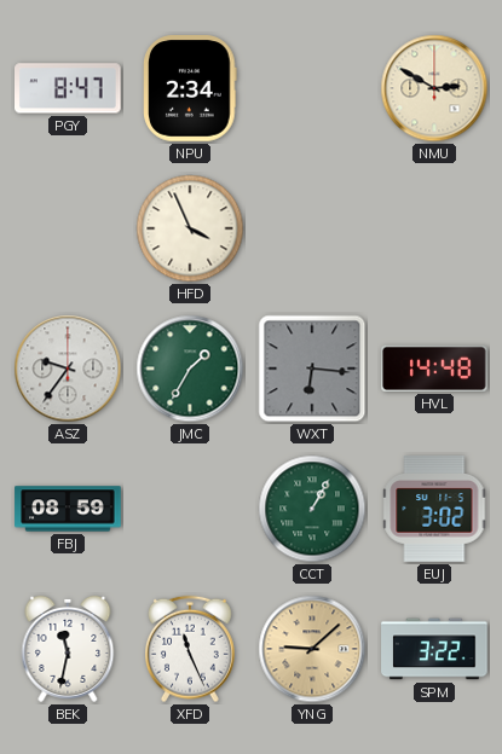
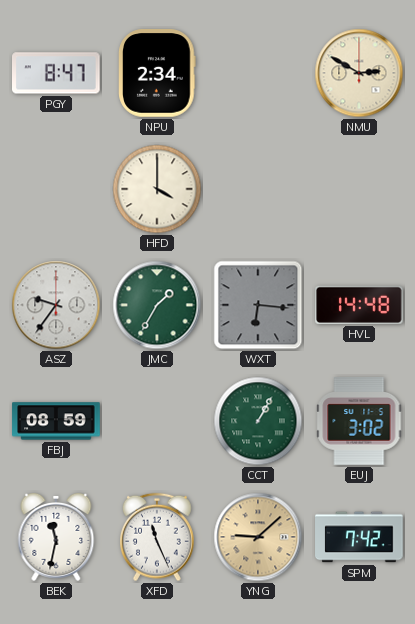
HFD: 3:56 -> 4:00 (157, 189)
SPM: 3:22 -> 7:42 (359, 537)
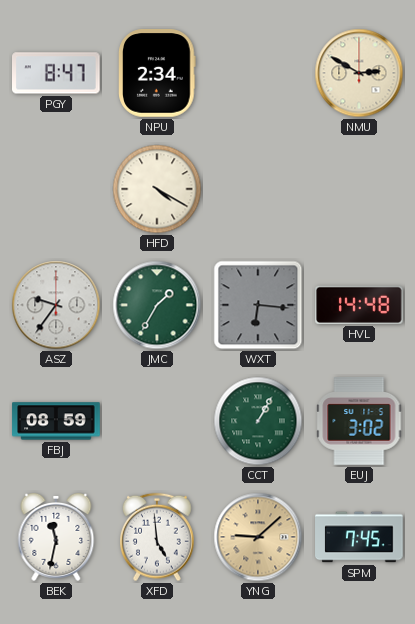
HFD: 4:00 -> 4:20 (157, 189)
XFD: 11:26 -> 4:59 (158, 537)
SPM: 7:42 -> 7:45 (359, 537)
